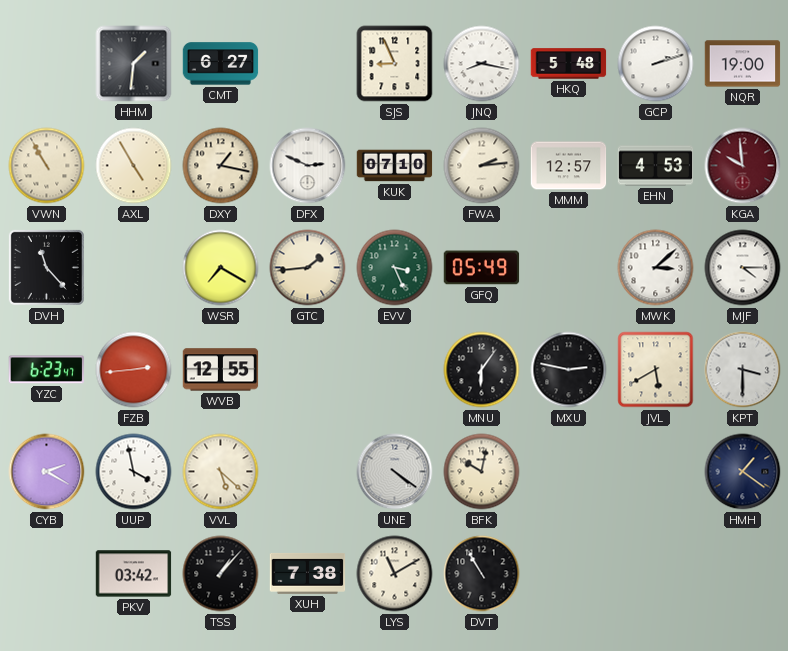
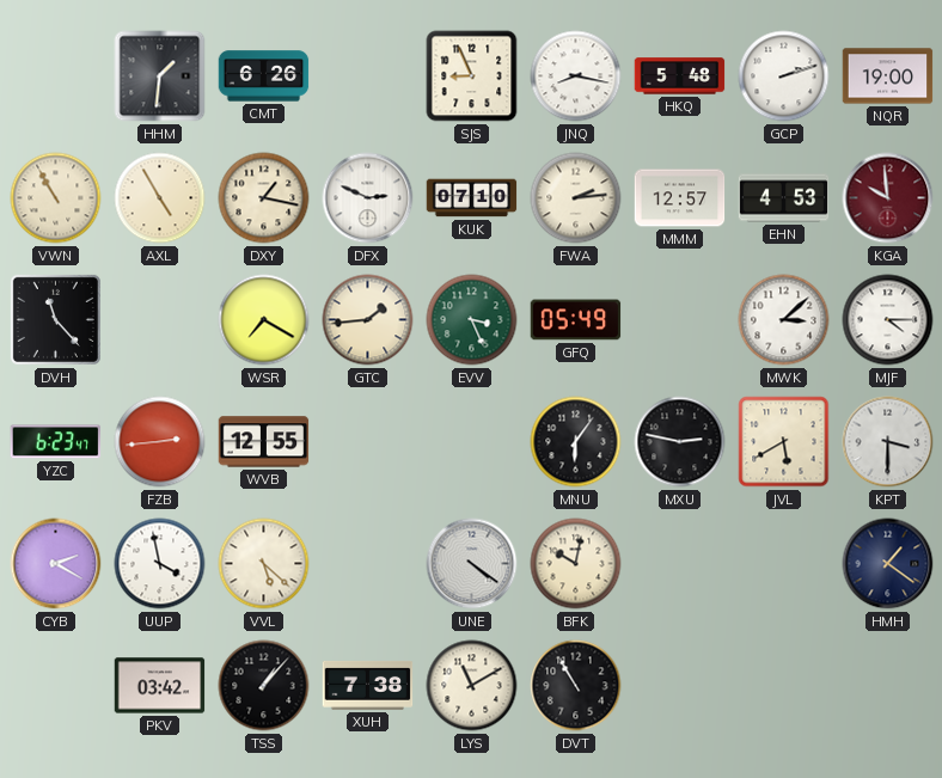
CMT: 6:27 -> 6:26 (264, 76)
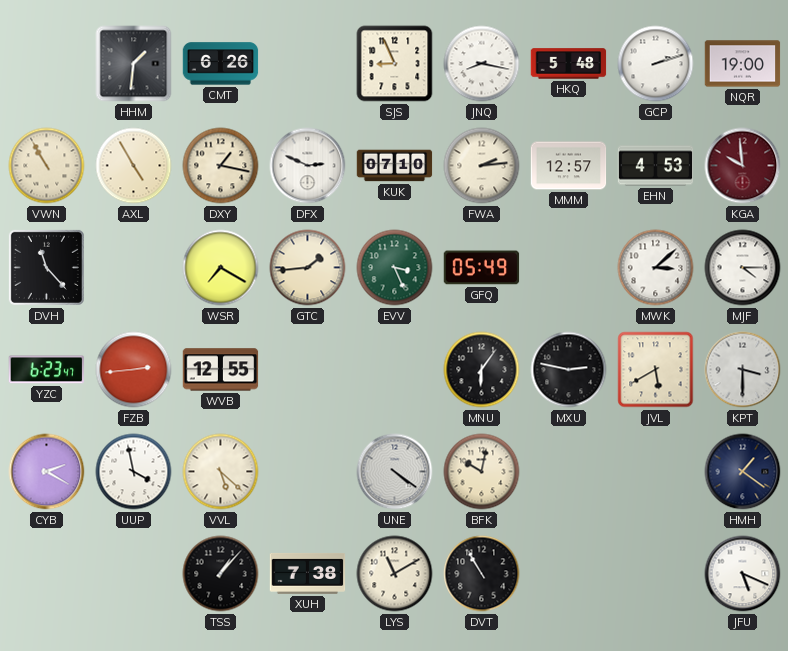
PKV: 03:42 -> none (160, 686)
JFU: none -> 5:19 (743, 574)
